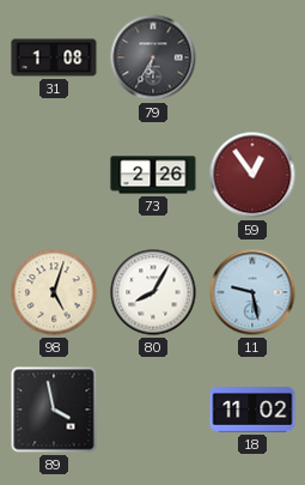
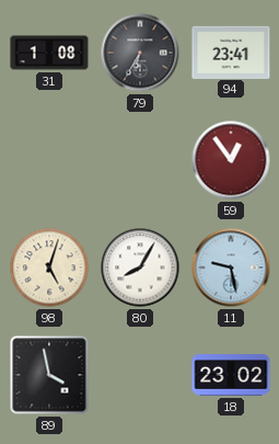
94: none -> 23:41 (231, 52)
73: 2:26 -> none (153, 175)
18: 11:02 -> 23:02 (231, 375)
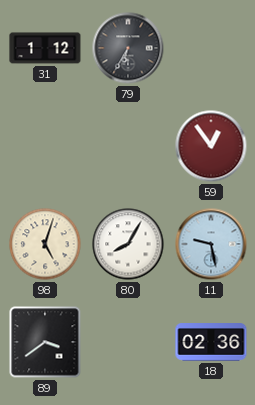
31: 1:08 -> 1:12 (45, 48)
94: 23:41 -> none (231, 52)
89: 3:58 -> 3:39 (45, 342)
18: 23:02 -> 02:36 (211, 342)
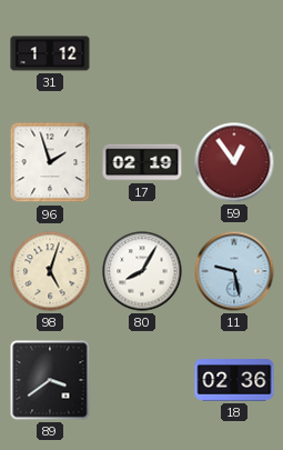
79: 6:35 -> none (128, 48)
96: none -> 1:57 (50, 162)
17: none -> 02:19 (142, 162)
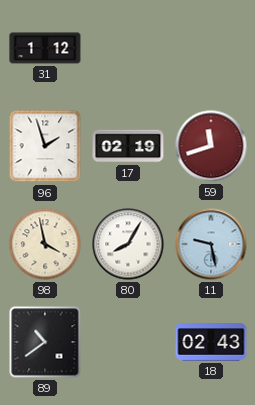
59: 12:54 -> 11:42 (211, 146)
98: 5:03 -> 3:58 (45, 244)
89: 3:39 -> 10:39 (45, 342)
18: 02:36 -> 02:43 (211, 342)
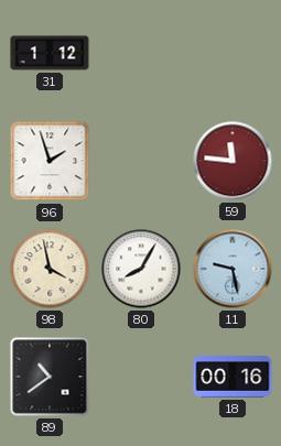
17: 02:19 -> none (128, 146)
59: 11:42 -> 11:46 (233, 161)
18: 02:43 -> 00:16 (233, 377)
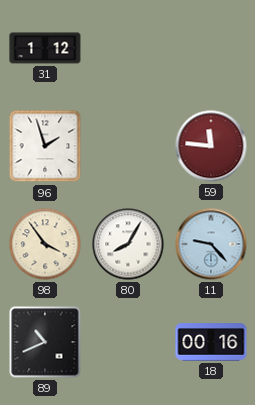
98: 3:58 -> 3:54 (45, 244)
11: 9:28 -> 9:23 (211, 244)
89: 10:39 -> 10:41 (45, 342)
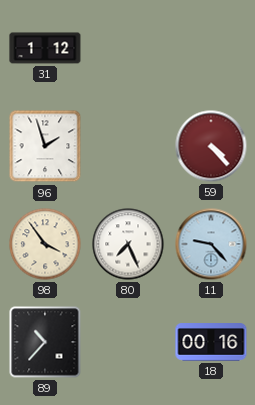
59: 11:46 -> 4:23 (211, 146)
80: 8:05 -> 7:26 (128, 244)
89: 10:41 -> 10:37 (45, 342)
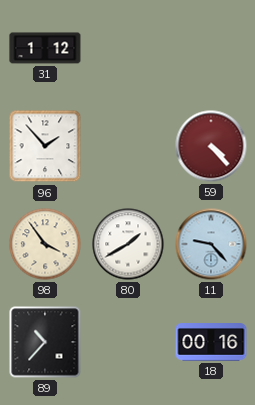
96: 1:57 -> 1:53 (45, 146)
80: 7:26 -> 1:40 (128, 244)
